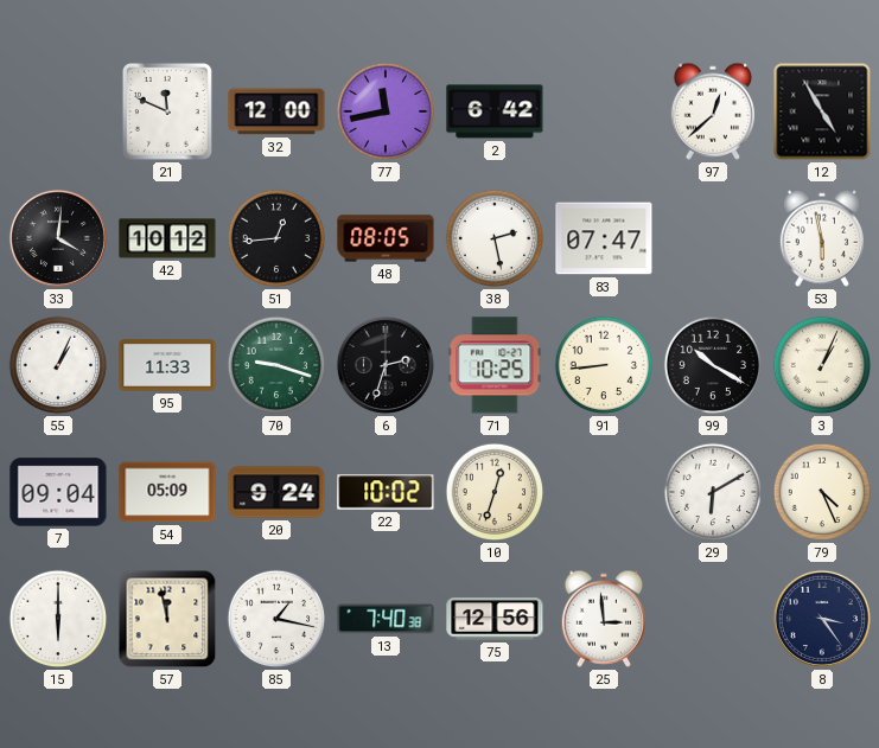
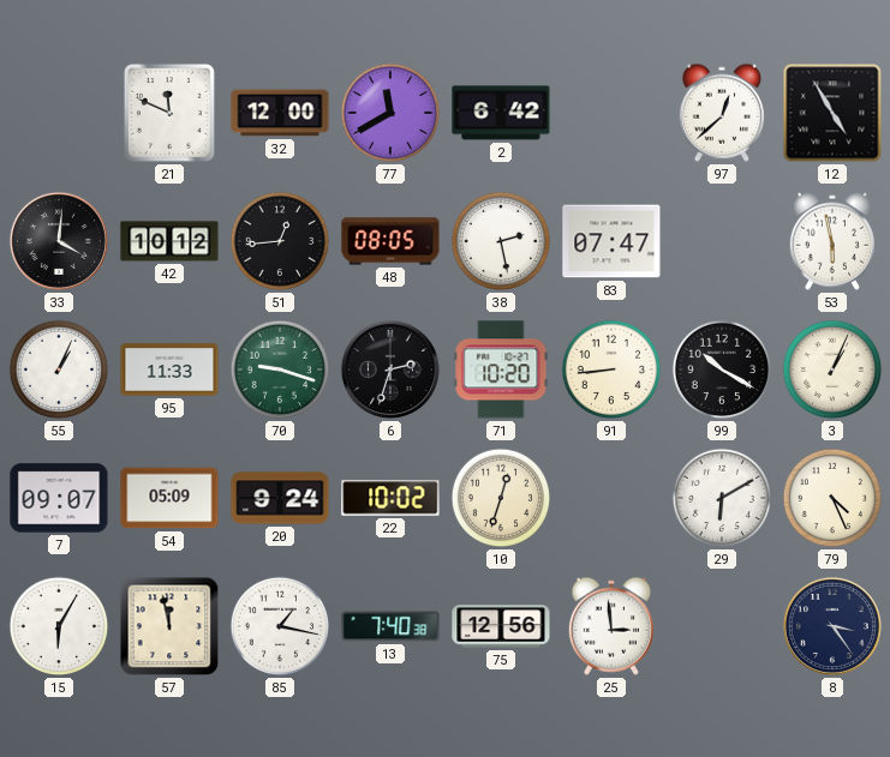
77: 11:43 -> 11:40 (390, 113)
71: 10:25 -> 10:20 (501, 370)
7: 09:04 -> 09:07 (59, 498)
15: 6:00 -> 6:05 (59, 626)
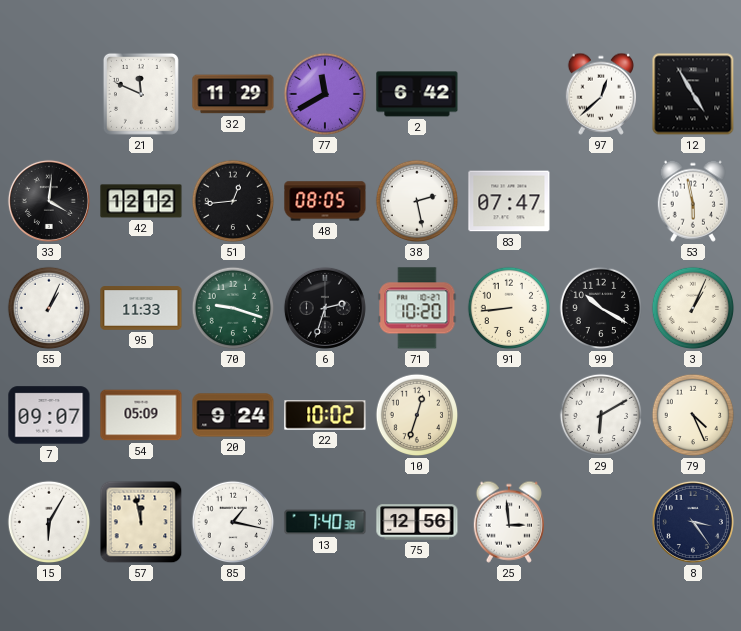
32: 12:00 -> 11:29 (233, 94)
42: 10:12 -> 12:12 (141, 201)
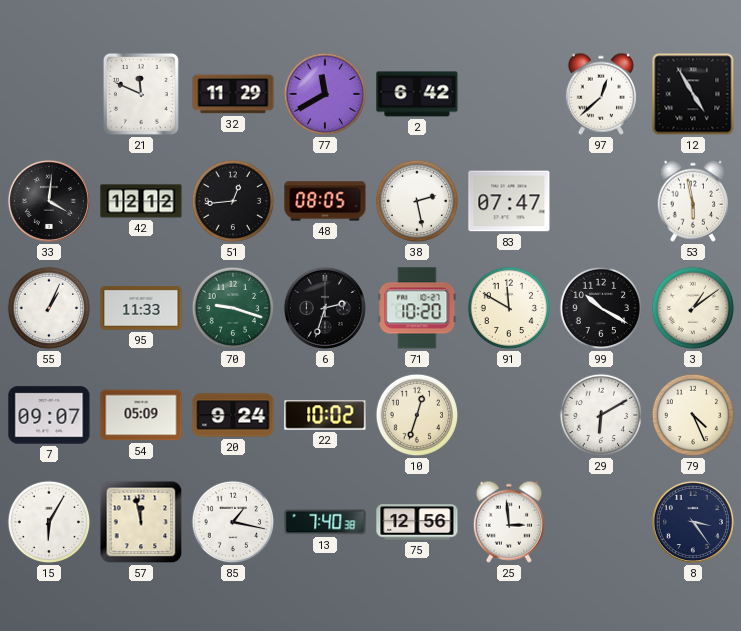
91: 8:44 -> 11:50 (509, 308)
3: 1:04 -> 1:09 (693, 308)
